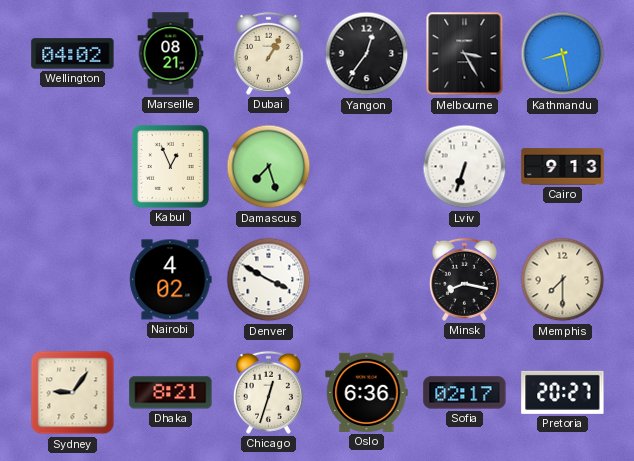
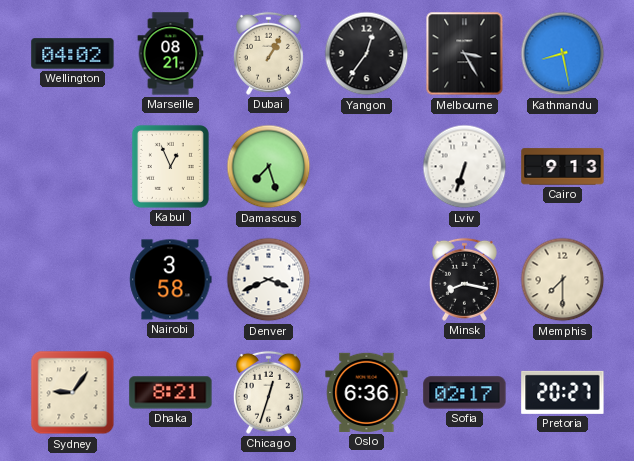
Nairobi: 4:02 -> 3:58 (171, 280)
Denver: 3:50 -> 3:41 (269, 280)
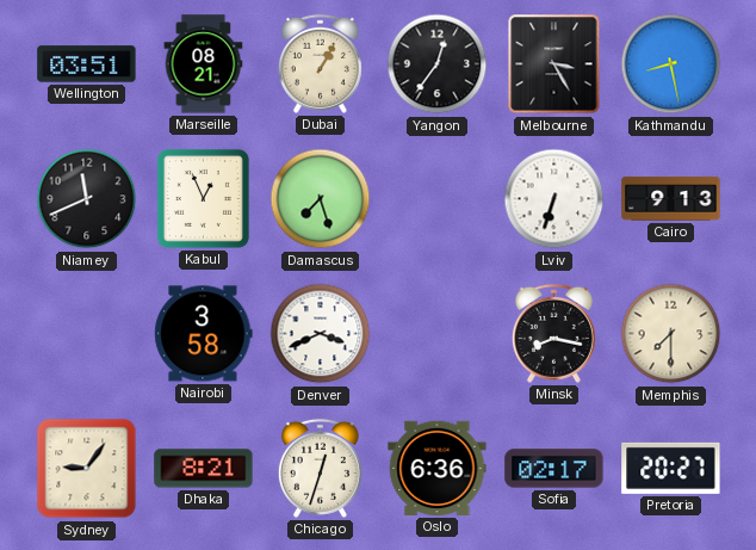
Wellington: 04:02 -> 03:51 (87, 64)
Niamey: none -> 11:41 (87, 199)
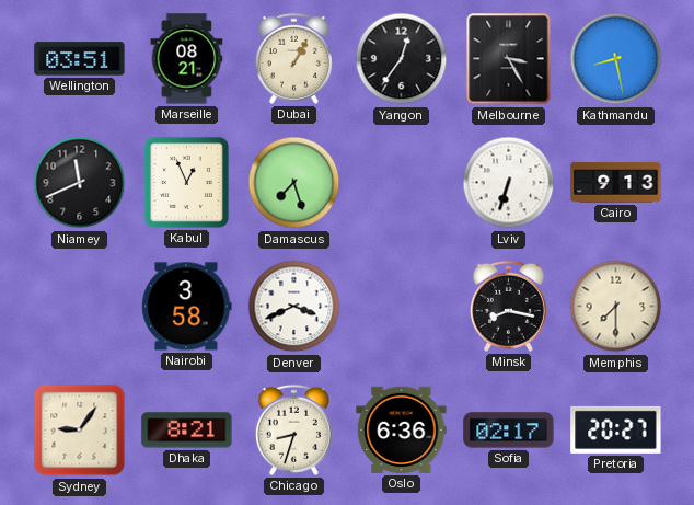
Chicago: 12:33 -> 8:33 (293, 429)
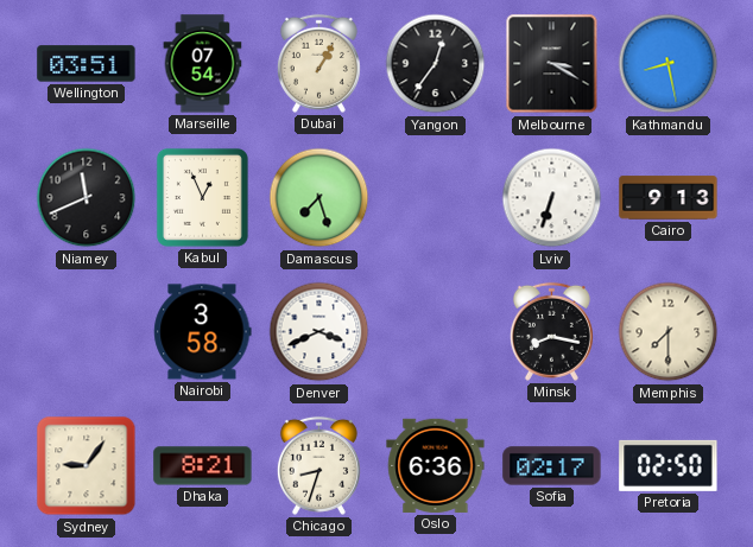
Marseille: 08:21 -> 07:54 (203, 64)
Melbourne: 3:25 -> 3:20 (552, 64)
Pretoria: 20:27 -> 02:50 (669, 465)
